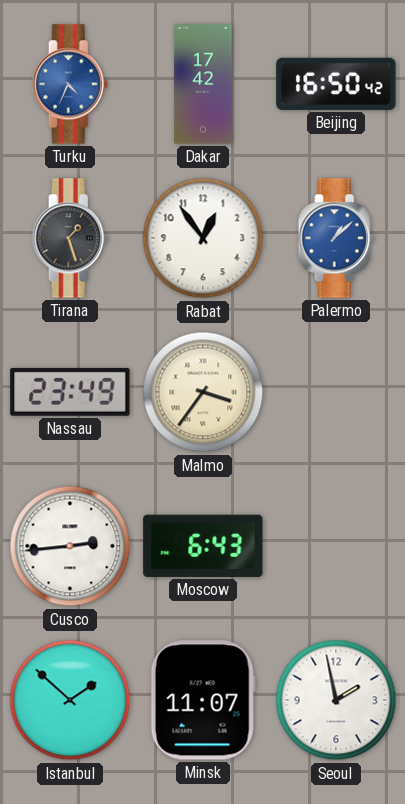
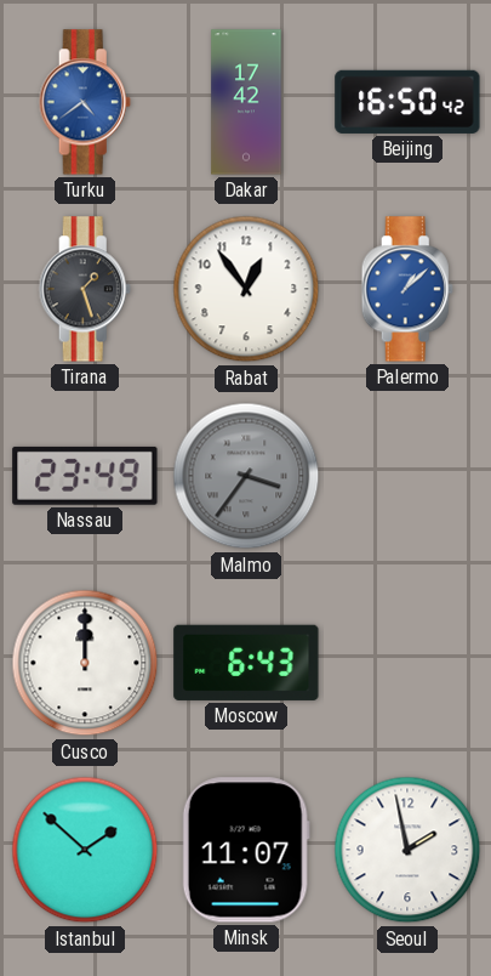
Turku: 4:34 -> 4:39 (85, 102)
Malmo dial: cream -> grey (246, 476)
Cusco: 2:44 -> 12:00 (85, 663)
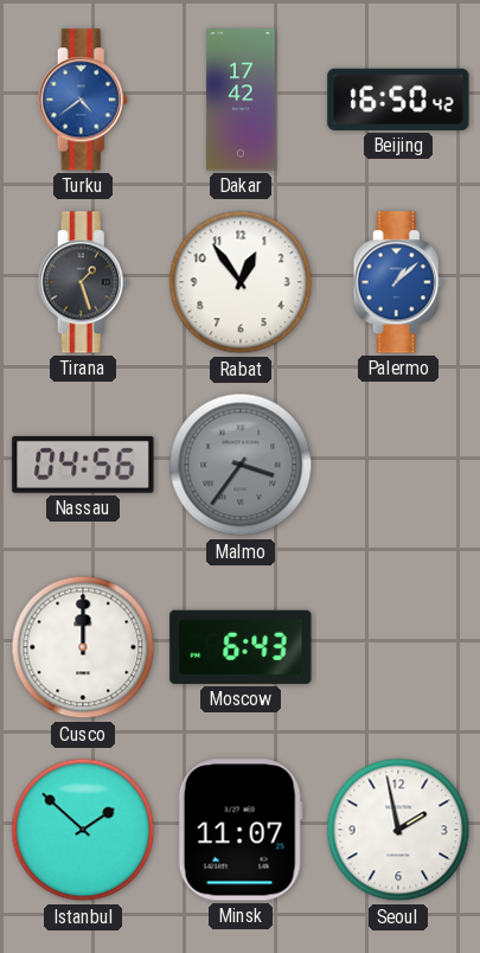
Nassau: 23:49 -> 04:56 (83, 465)
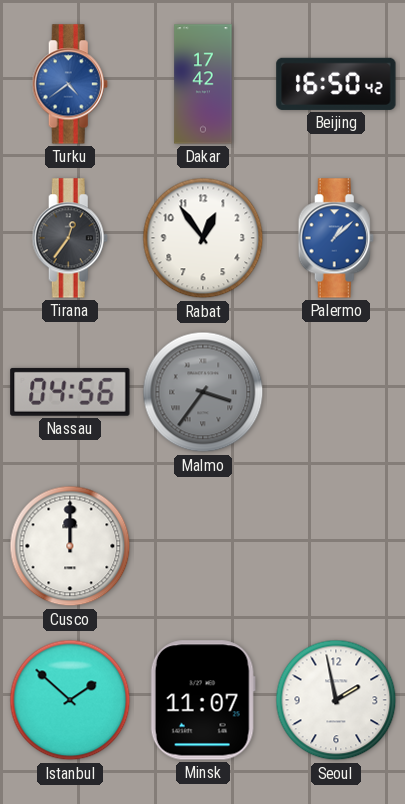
Tirana: 1:27 -> 12:36 (70, 238)
Moscow: 6:43 -> none (241, 647)
